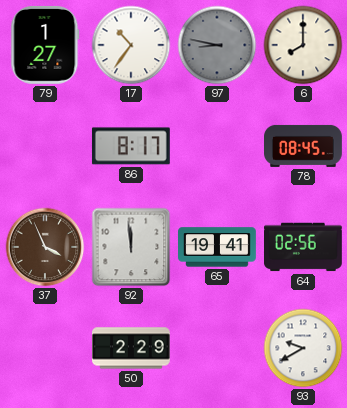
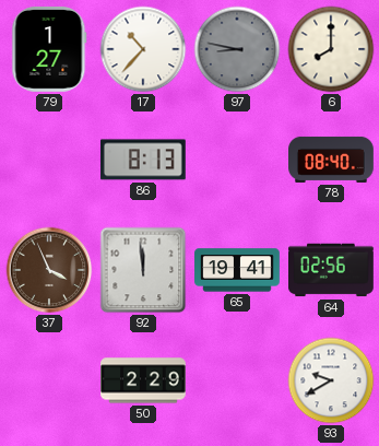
17: 10:36 -> 10:37 (143, 49)
86: 8:17 -> 8:13 (143, 160)
78: 08:45 -> 08:40 (332, 160)
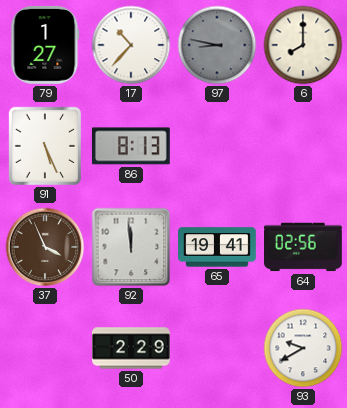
91: none -> 5:26 (44, 146)
78: 08:40 -> none (332, 160)
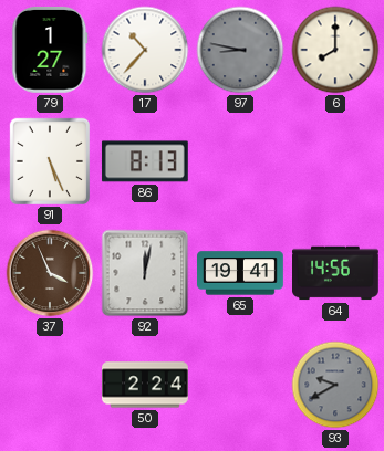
92: 11:59 -> 12:02 (145, 273)
64: 02:56 -> 14:56 (336, 273)
50: 2:29 -> 2:24 (146, 385)
93 dial: white -> grey (335, 385)
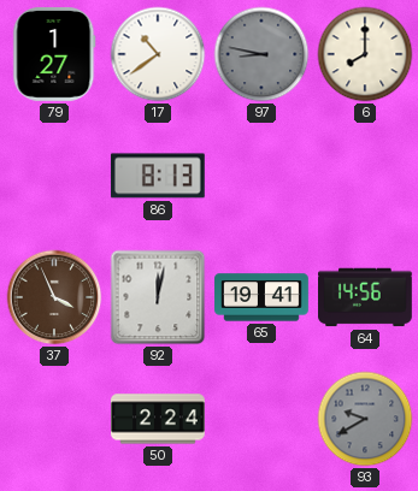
17: 10:37 -> 10:39 (158, 54)
91: 5:26 -> none (49, 161)
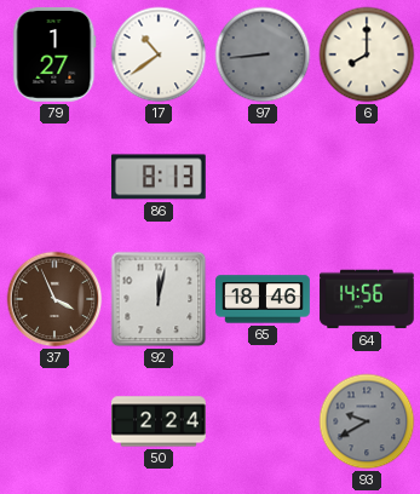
97: 8:47 -> 8:44 (263, 54)
65: 19:41 -> 18:46 (264, 299)
